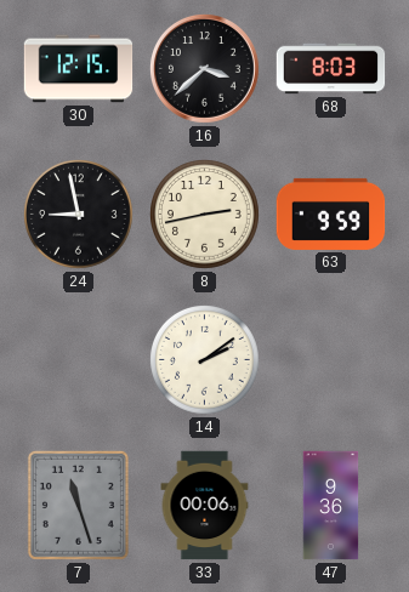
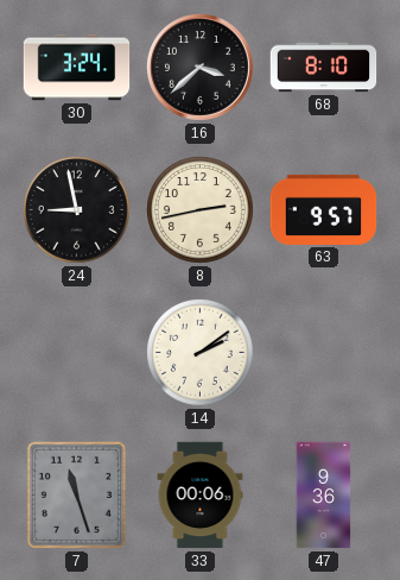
30: 12:15 -> 3:24 (77, 68)
68: 8:03 -> 8:10 (324, 68)
63: 9:59 -> 9:57 (324, 209)
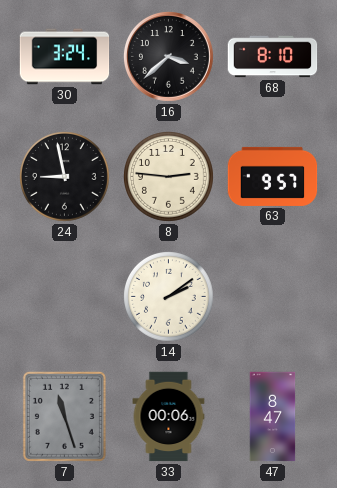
8: 2:43 -> 2:46 (169, 177)
47: 9:36 -> 8:47 (273, 417)
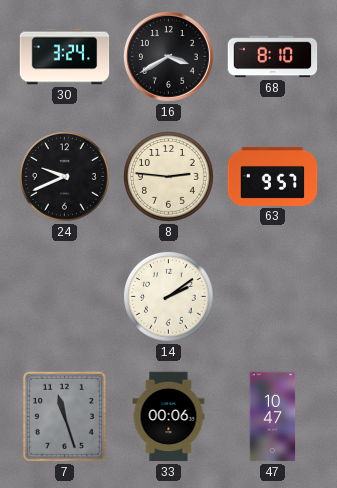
16: 3:38 -> 3:40 (169, 56)
24: 8:58 -> 9:41 (65, 177)
47: 8:47 -> 10:47 (273, 417)
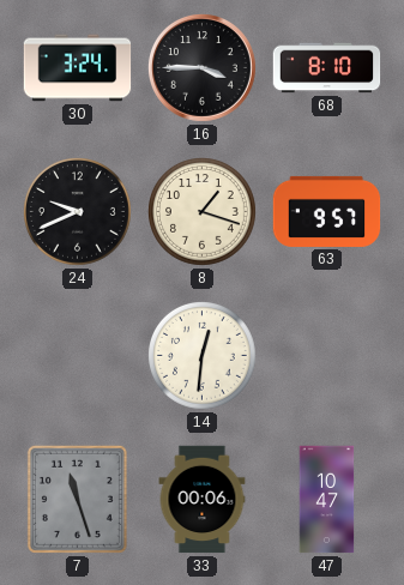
16: 3:40 -> 3:45 (203, 67)
8: 2:46 -> 1:18 (203, 212)
14: 2:09 -> 12:31 (203, 356)
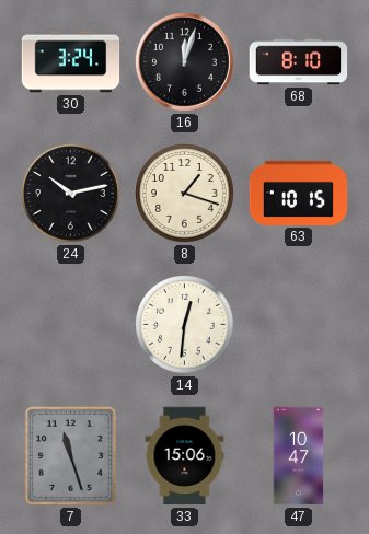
16: 3:45 -> 12:03 (185, 61)
24: 9:41 -> 10:13 (71, 194)
63: 9:57 -> 10:15 (299, 193)
33: 00:06 -> 15:06 (185, 456)
